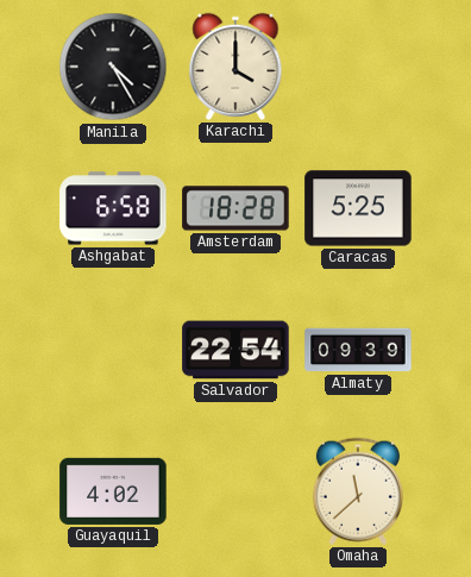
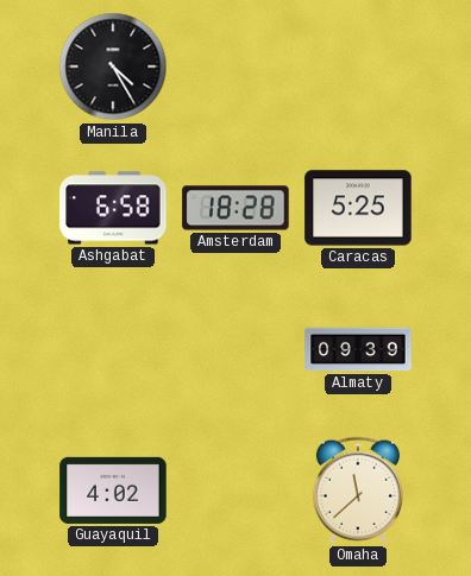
Karachi: 4:00 -> none (235, 67)
Salvador: 22:54 -> none (235, 350)
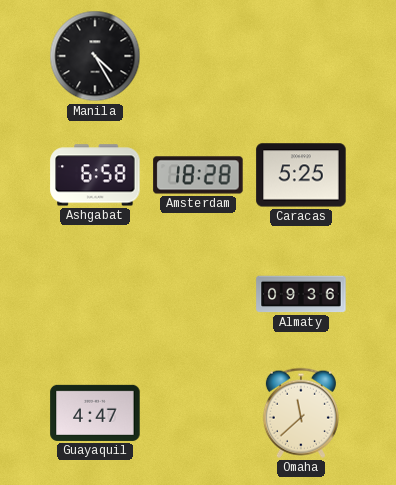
Almaty: 09:39 -> 09:36 (301, 294)
Guayaquil: 4:02 -> 4:47 (95, 413)
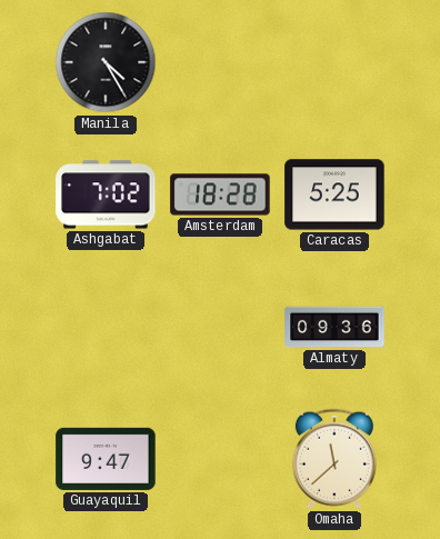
Ashgabat: 6:58 -> 7:02 (106, 194)
Guayaquil: 4:47 -> 9:47 (106, 459)
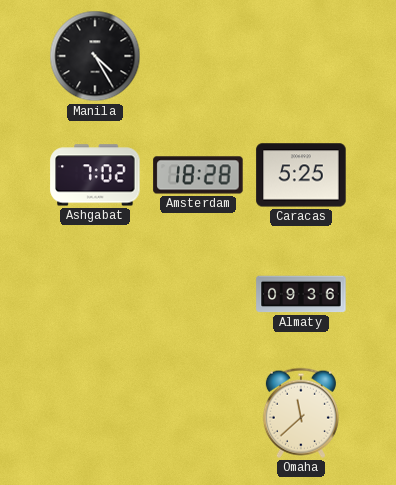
Guayaquil: 9:47 -> none (106, 459)
